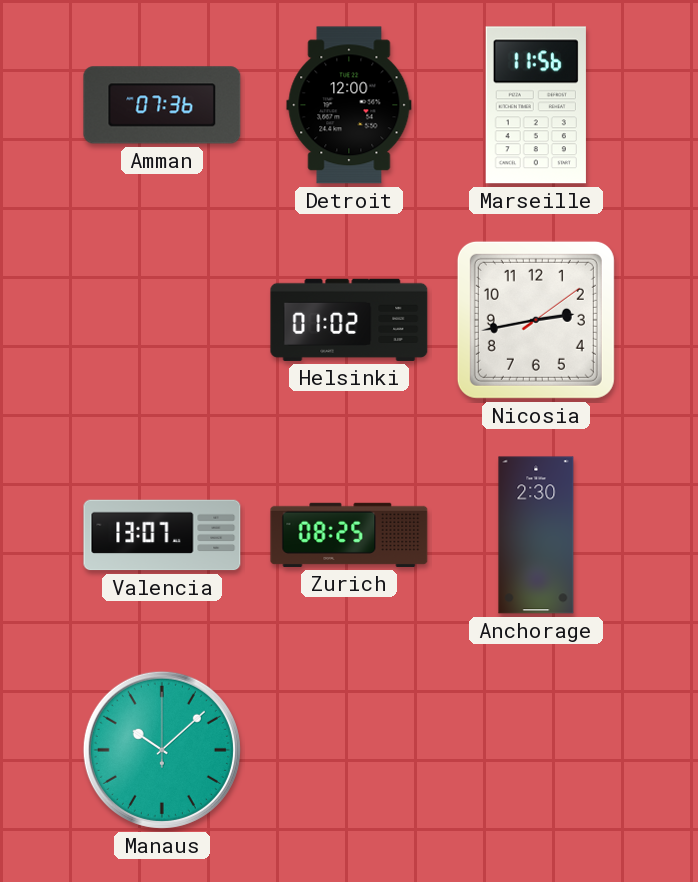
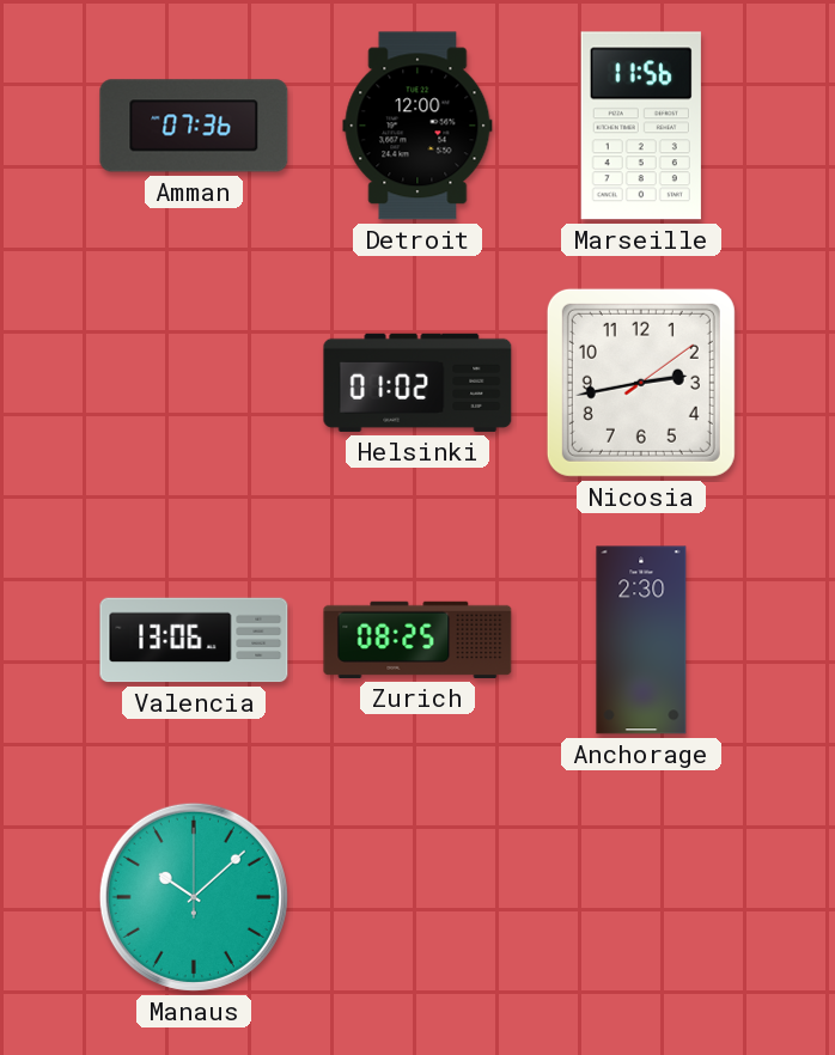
Valencia: 13:07 -> 13:06 (194, 640)
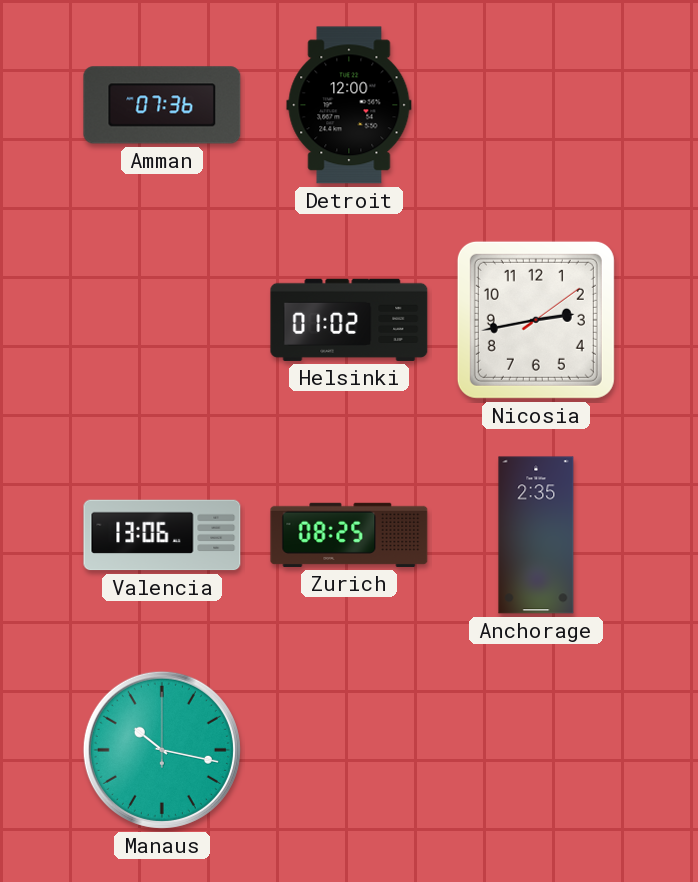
Marseille: 11:56 -> none (641, 126)
Anchorage: 2:30 -> 2:35 (536, 535)
Manaus: 10:08 -> 10:17 (162, 750)
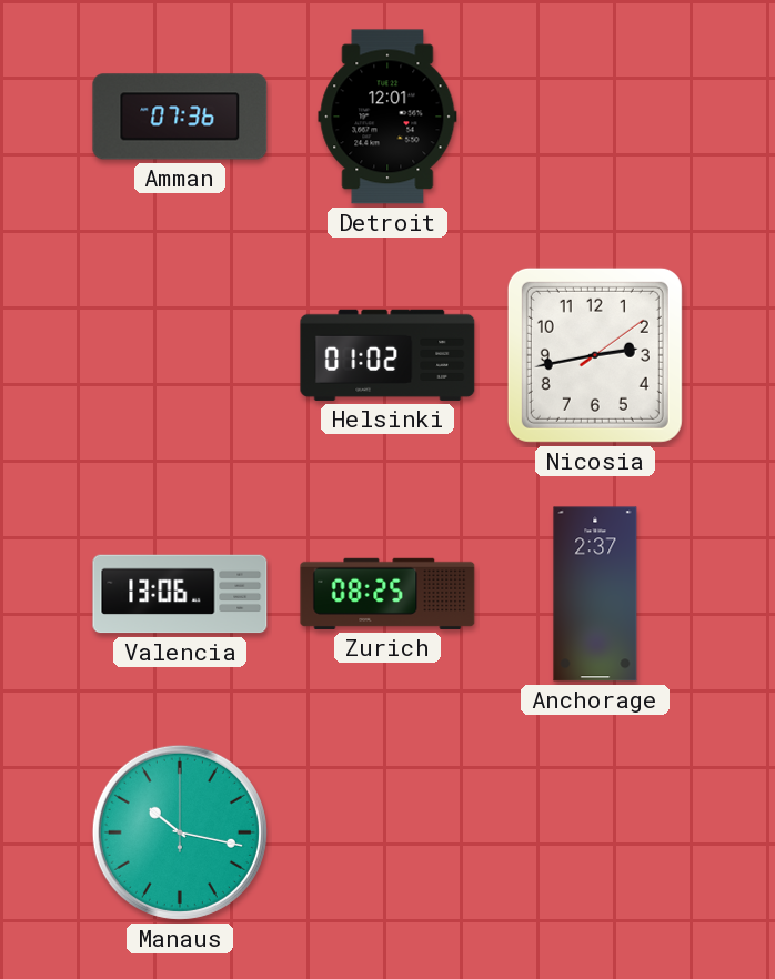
Detroit: 12:00 -> 12:01 (387, 117)
Anchorage: 2:35 -> 2:37 (595, 594)
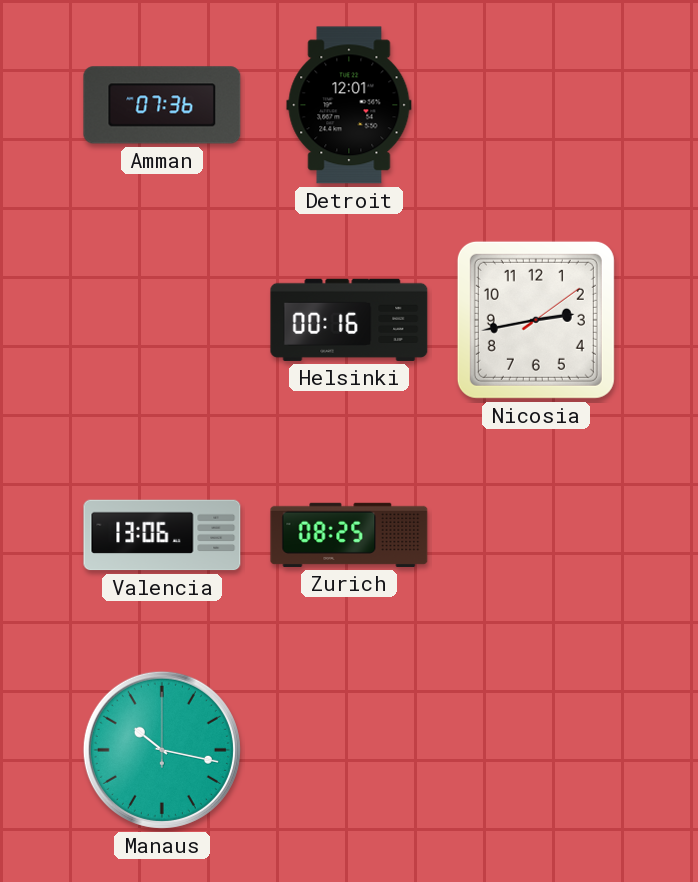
Helsinki: 01:02 -> 00:16 (349, 320)
Anchorage: 2:37 -> none (595, 594)
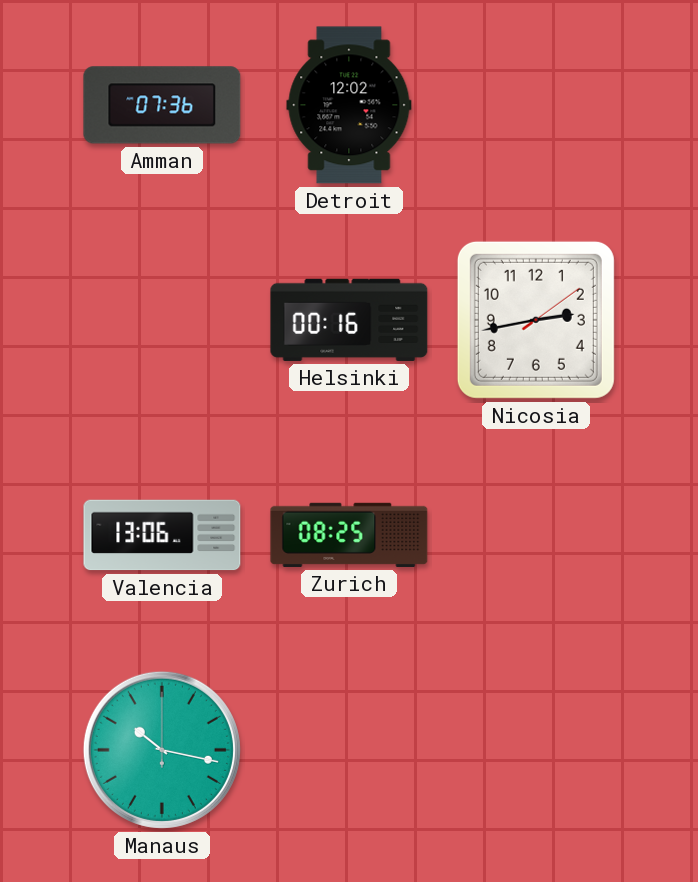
Detroit: 12:01 -> 12:02 (349, 105)
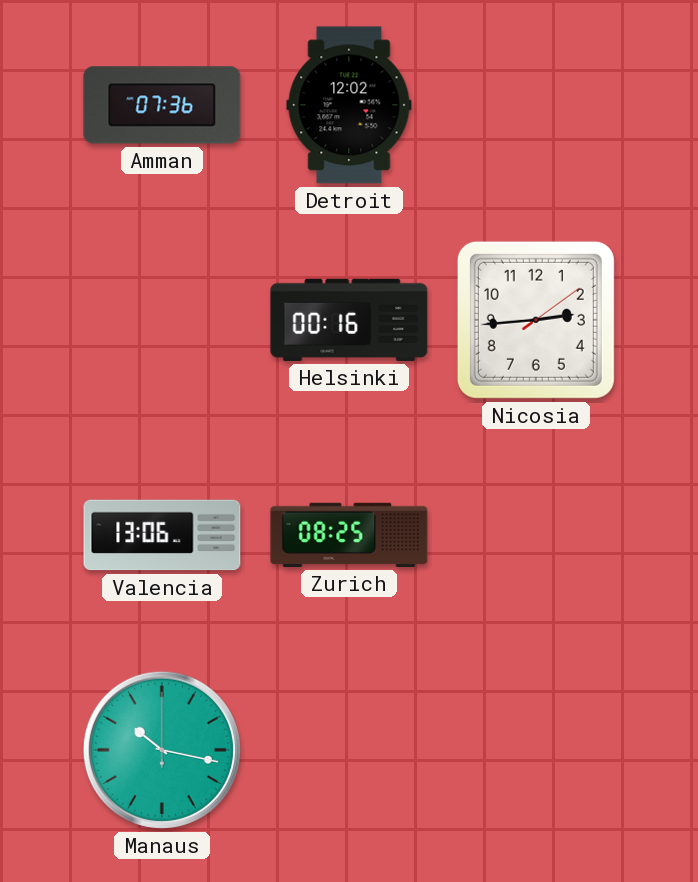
Nicosia: 2:43 -> 2:44 (536, 320)
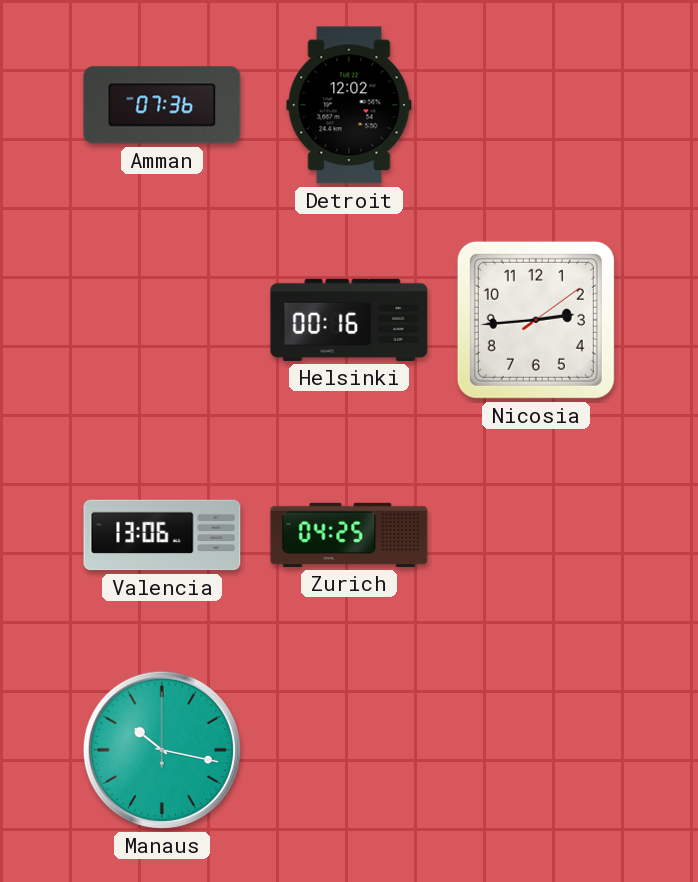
Zurich: 08:25 -> 04:25 (349, 535)
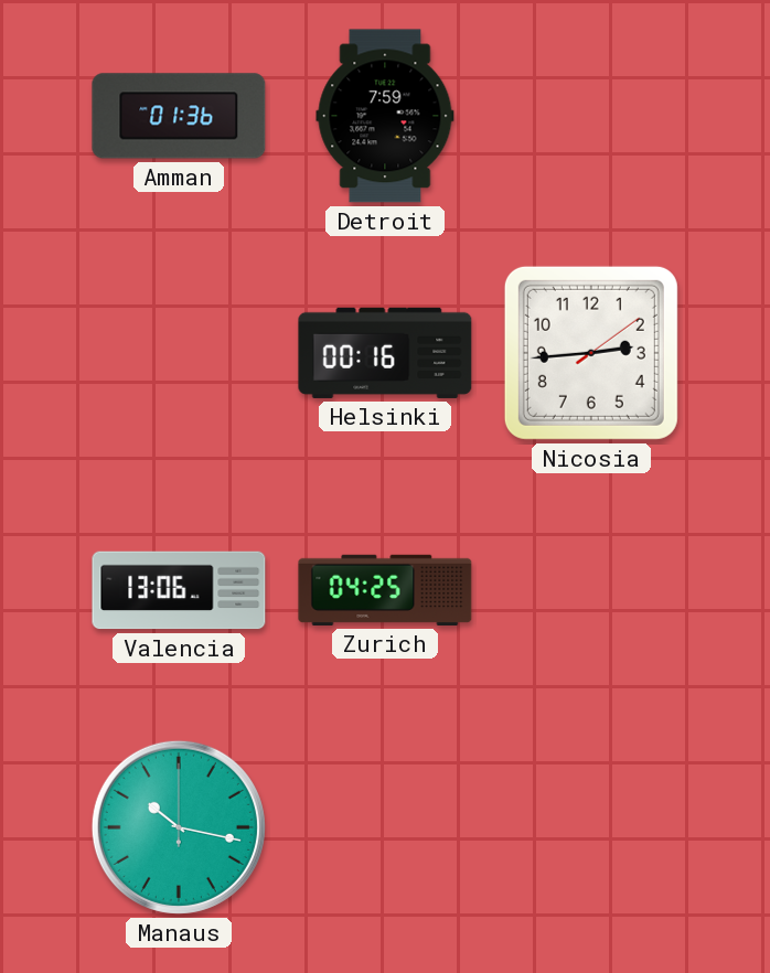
Amman: 07:36 -> 01:36 (179, 116)
Detroit: 12:02 -> 7:59 (385, 116)
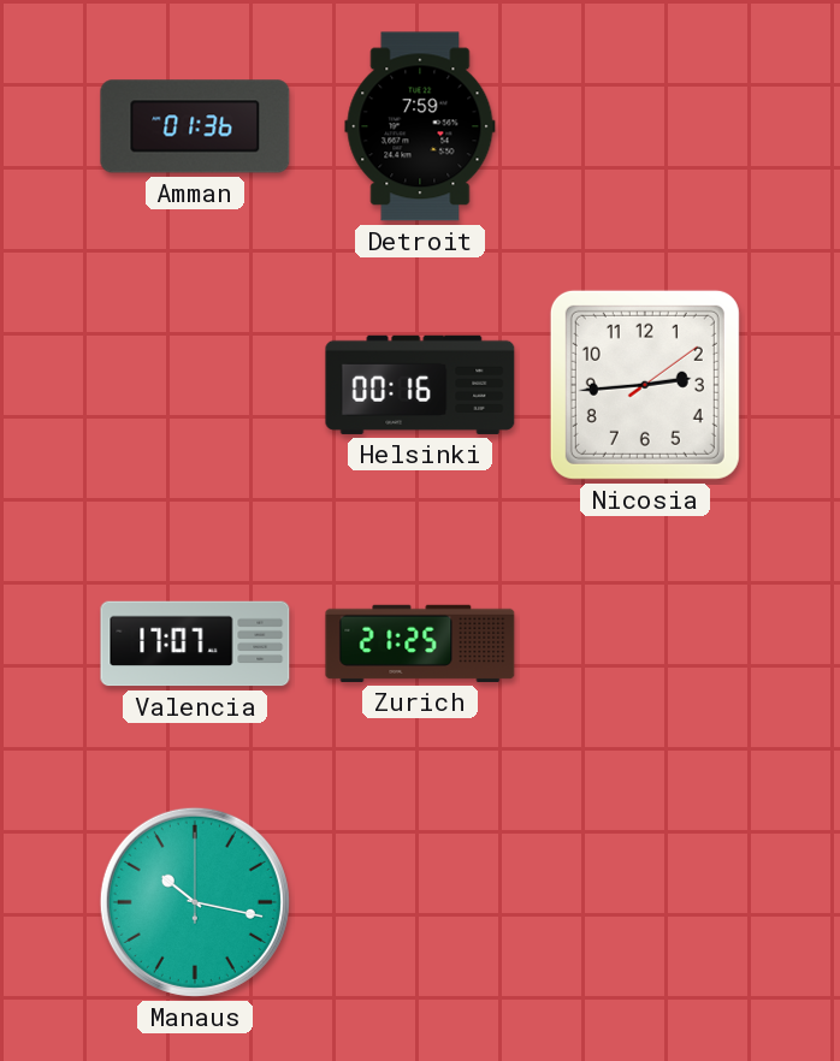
Valencia: 13:06 -> 17:07 (195, 644)
Zurich: 04:25 -> 21:25 (420, 644)
